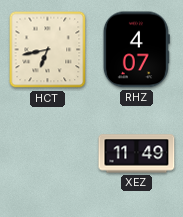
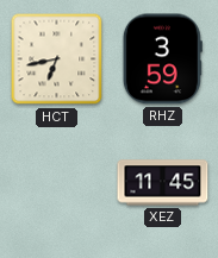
RHZ: 4:07 -> 3:59 (162, 59)
XEZ: 11:49 -> 11:45 (163, 183)
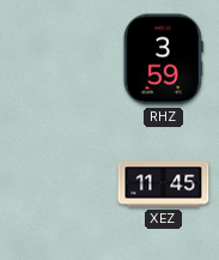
HCT: 6:43 -> none (57, 59)
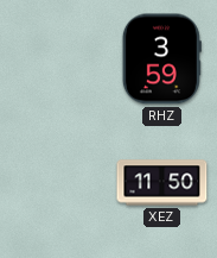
XEZ: 11:45 -> 11:50 (162, 183)
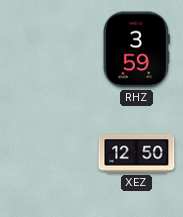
XEZ: 11:50 -> 12:50 (137, 154)
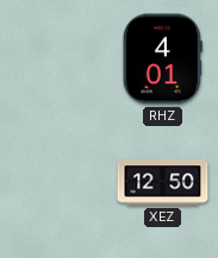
RHZ: 3:59 -> 4:01 (162, 59)
